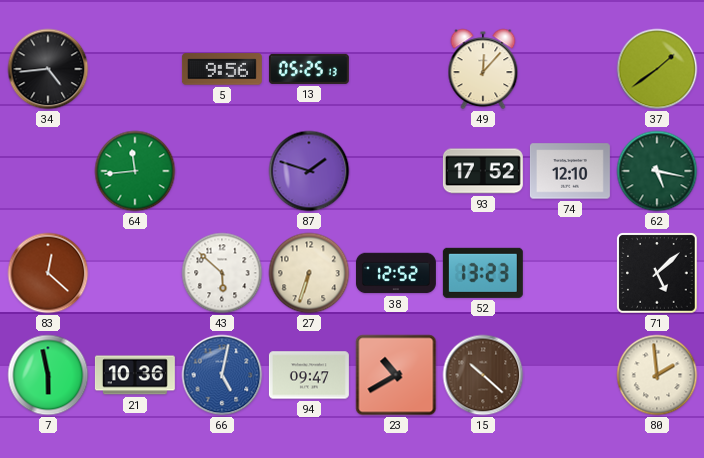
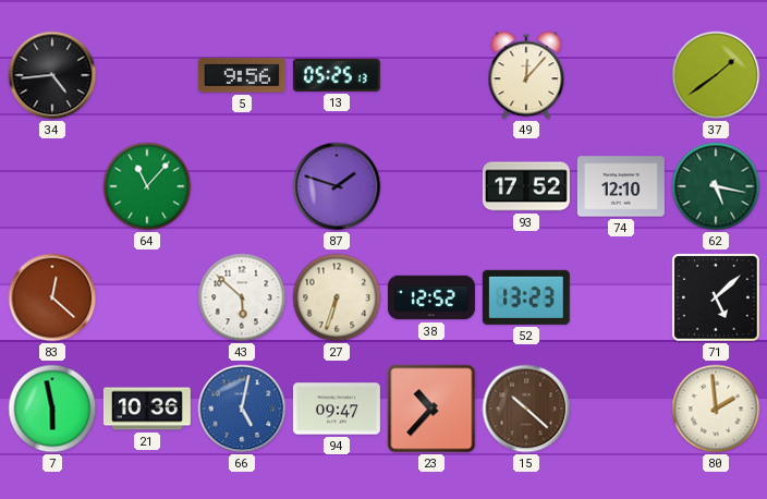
64: 11:44 -> 11:07 (147, 186)
23: 10:40 -> 10:37 (431, 409)
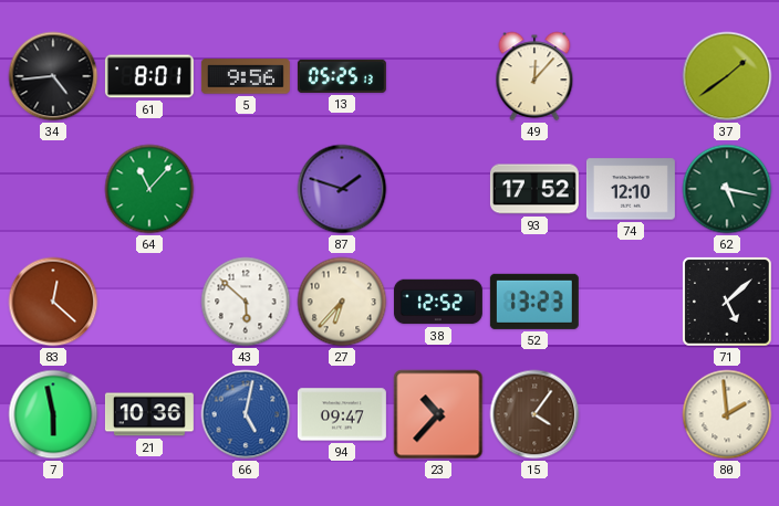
61: none -> 8:01 (149, 76)
27: 6:33 -> 6:37 (342, 302)
15: 10:22 -> 4:06 (534, 414)
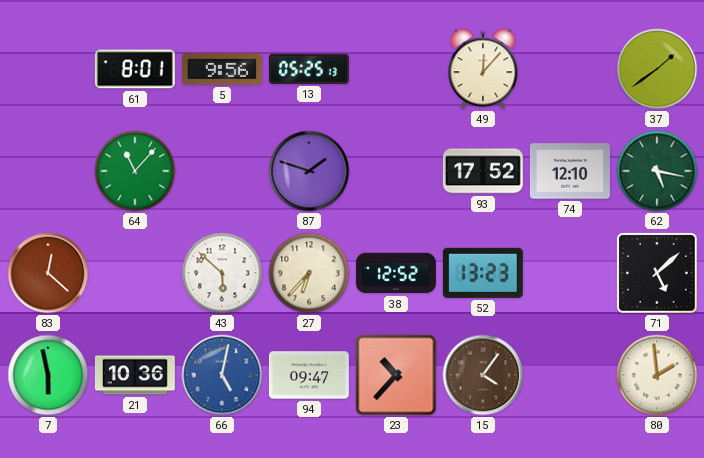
34: 4:44 -> none (53, 76)
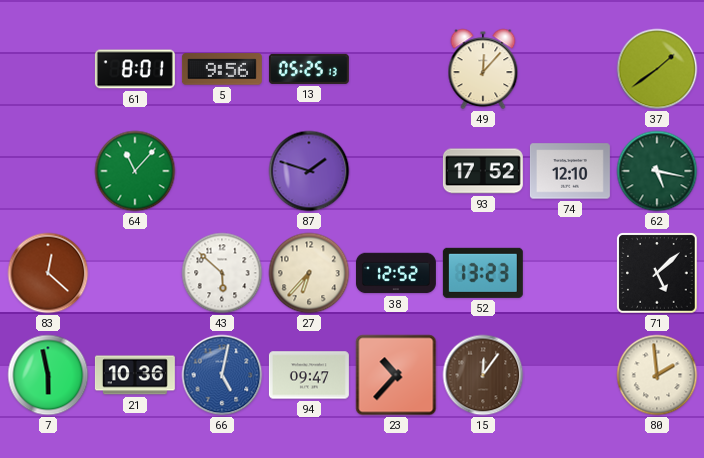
15: 4:06 -> 12:06 (483, 375)
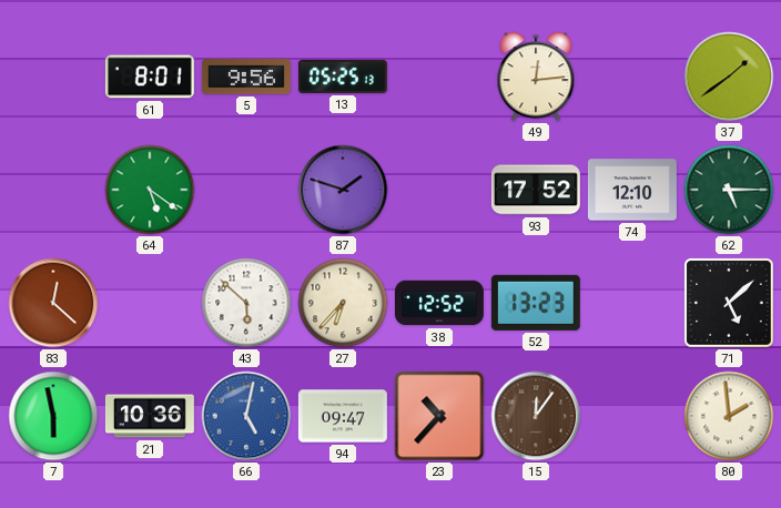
49: 12:07 -> 12:14 (536, 77)
64: 11:07 -> 5:21 (150, 190)
62: 5:17 -> 5:15 (729, 190)
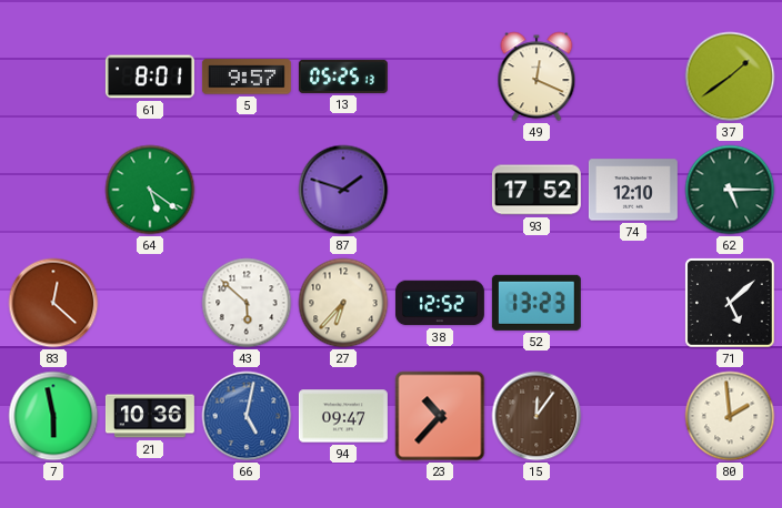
5: 9:56 -> 9:57 (247, 77)
49: 12:14 -> 12:19 (537, 77)
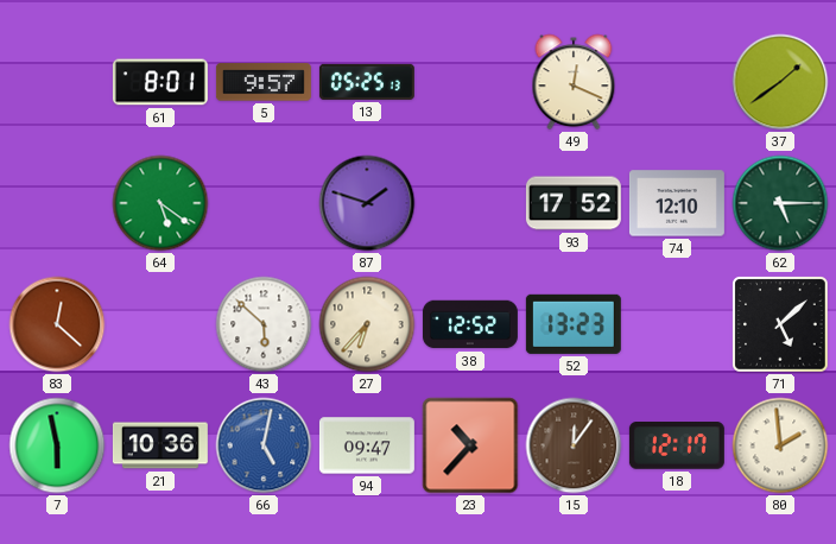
18: none -> 12:17 (677, 445)
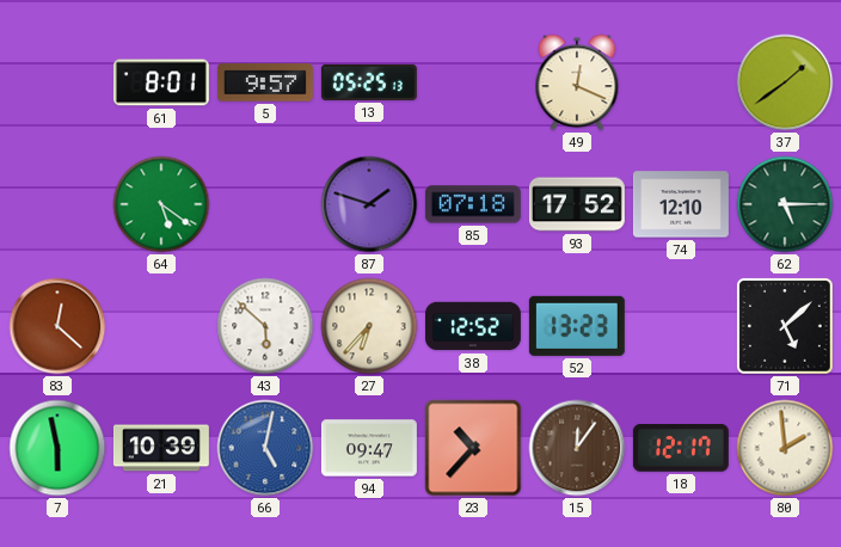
85: none -> 07:18 (473, 204)
21: 10:36 -> 10:39 (161, 448)
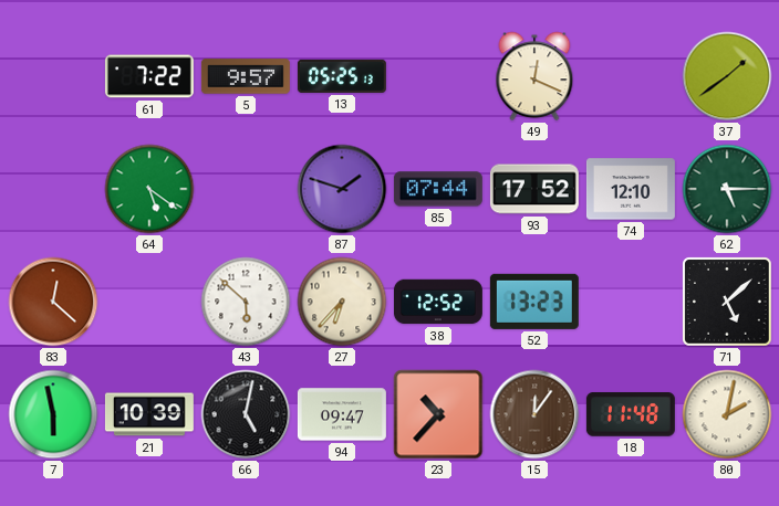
61: 8:01 -> 7:22 (149, 76)
85: 07:18 -> 07:44 (438, 189)
66 dial: blue -> black (246, 414)
18: 12:17 -> 11:48 (631, 414)
80: 1:59 -> 2:02 (727, 414)
